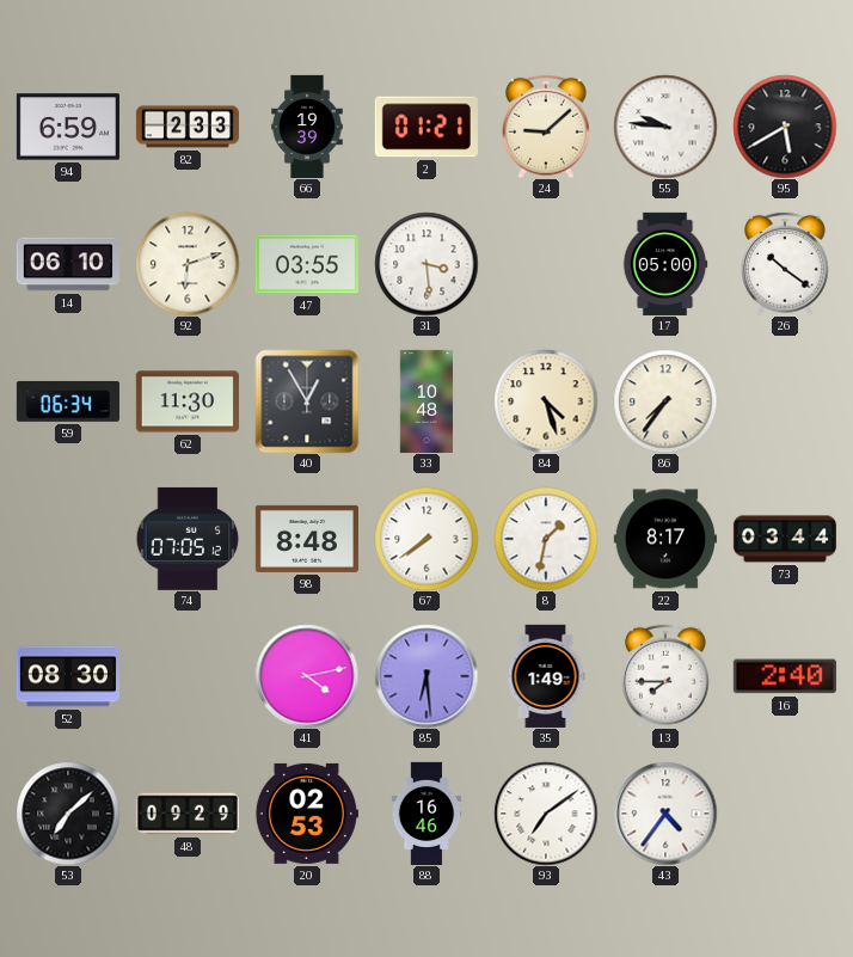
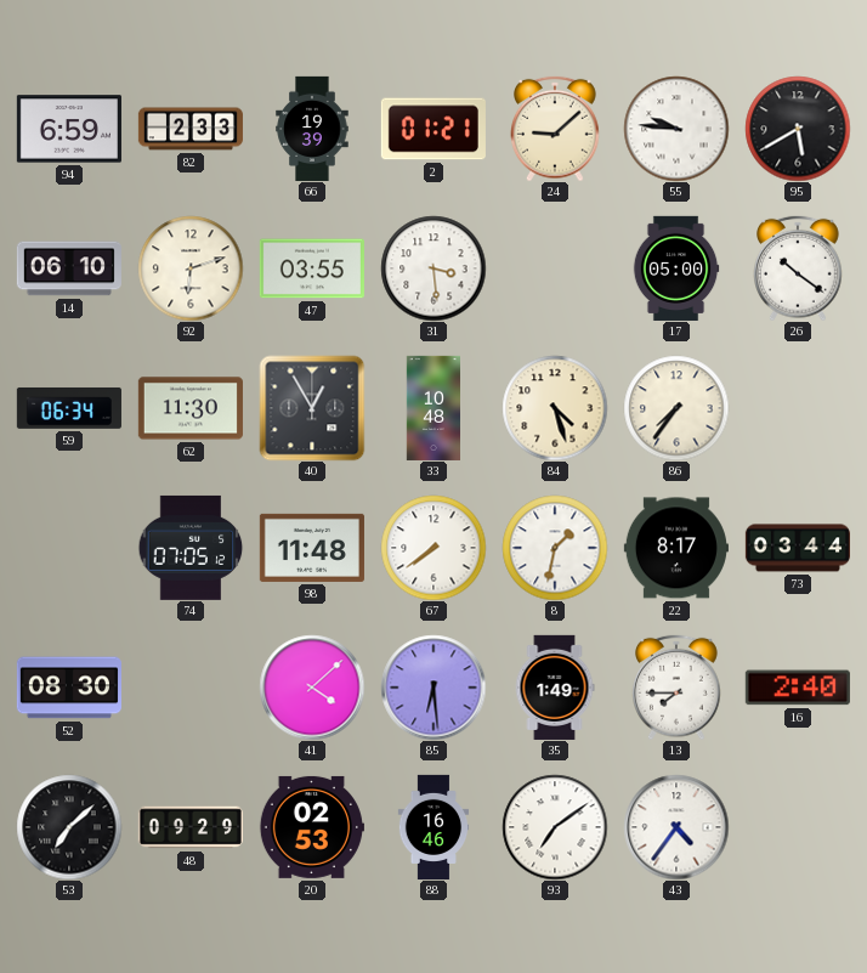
98: 8:48 -> 11:48 (312, 548)
41: 4:13 -> 4:08 (312, 688)
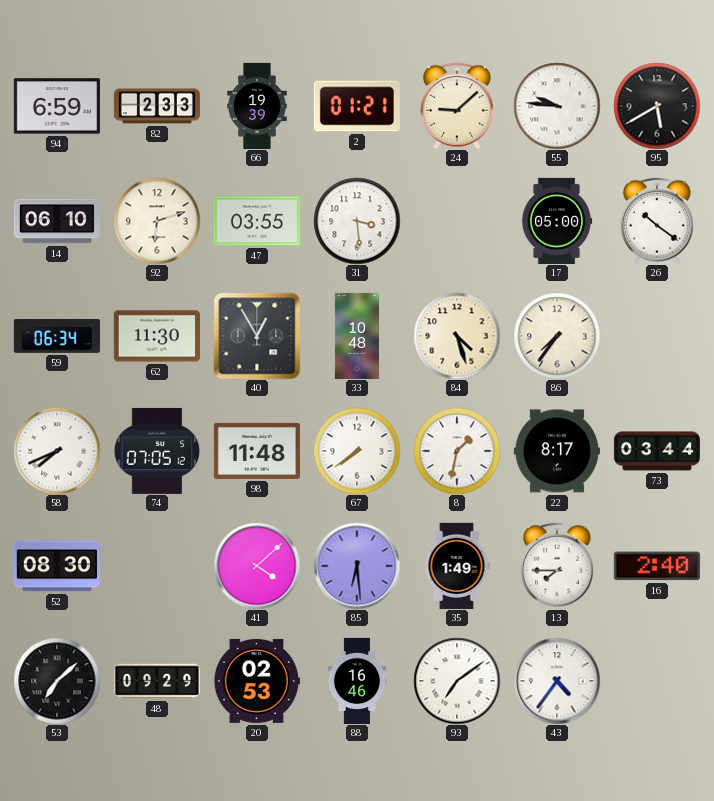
58: none -> 7:41 (57, 451)
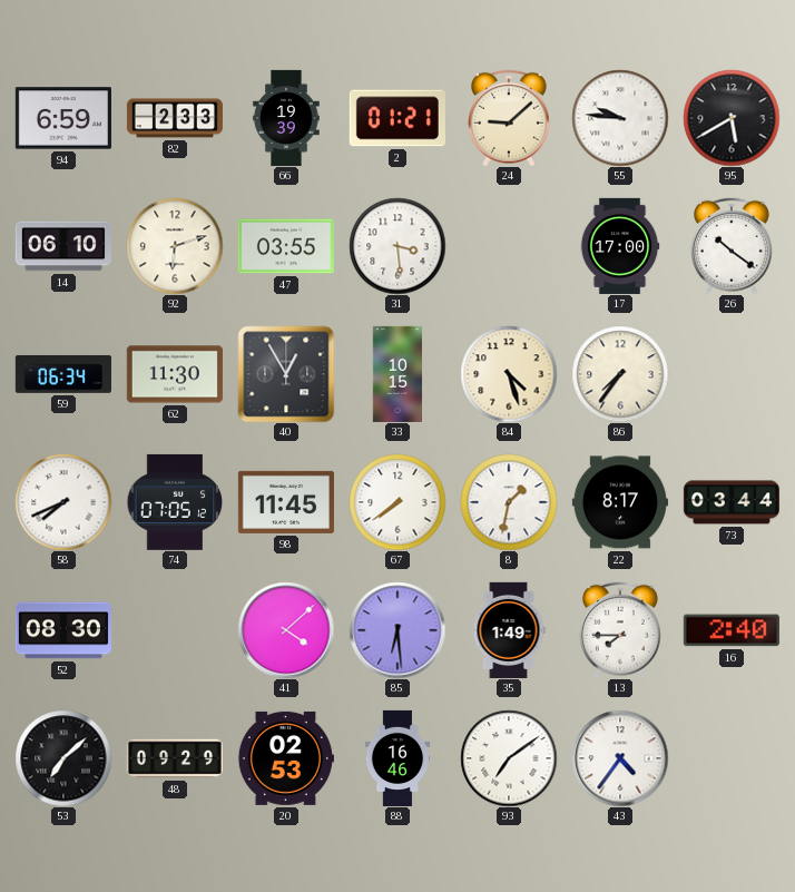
17: 05:00 -> 17:00 (620, 246)
33: 10:48 -> 10:15 (396, 373)
98: 11:48 -> 11:45 (286, 502)
